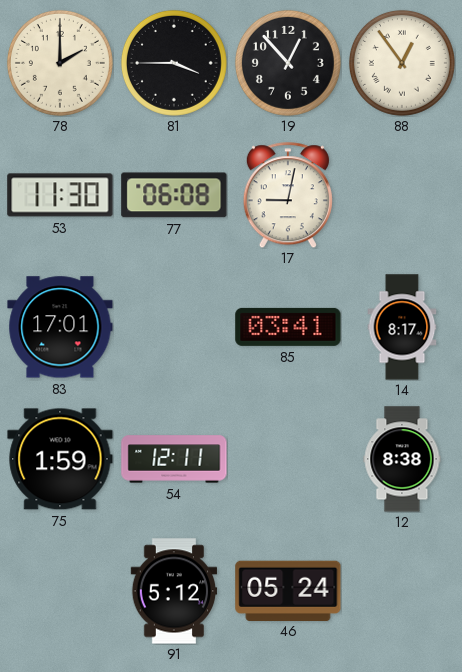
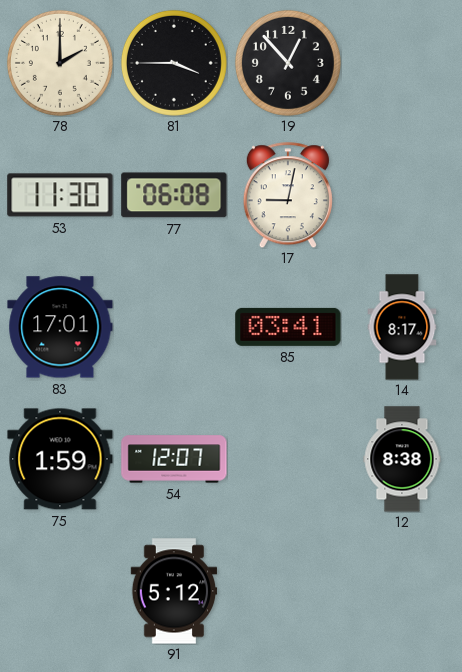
88: 12:54 -> none (402, 63)
54: 12:11 -> 12:07 (174, 459)
46: 05:24 -> none (288, 590)
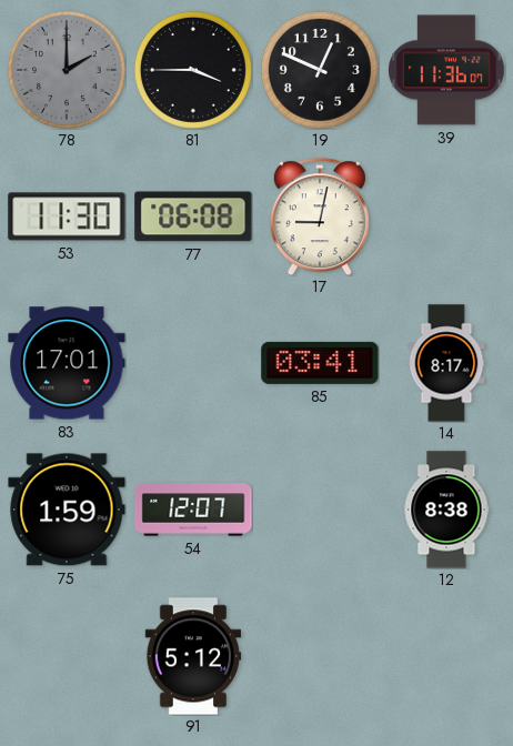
78 dial: cream -> grey (67, 70)
19: 12:53 -> 12:49 (320, 70)
39: none -> 11:36 (446, 70)
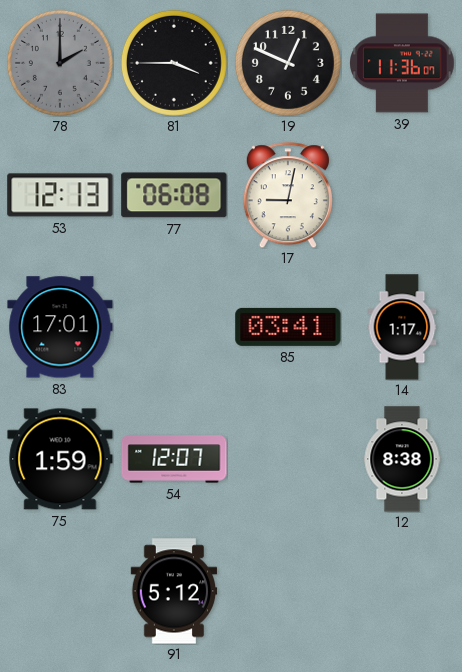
53: 11:30 -> 12:13 (60, 195)
14: 8:17 -> 1:17 (402, 327)
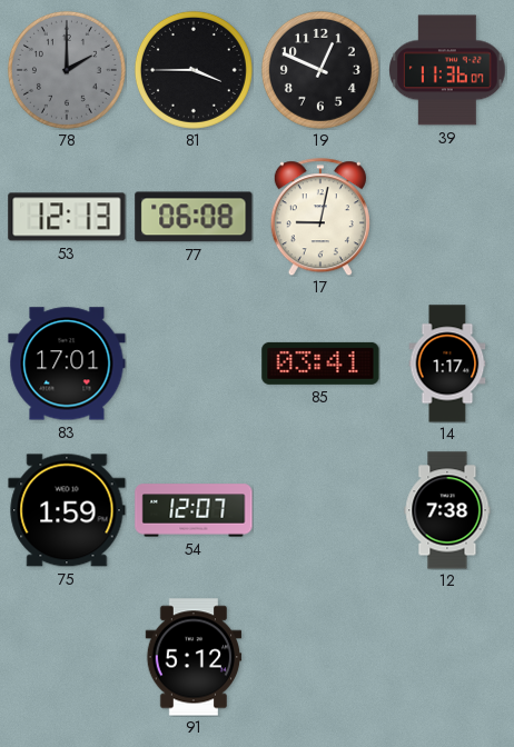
12: 8:38 -> 7:38 (447, 510)
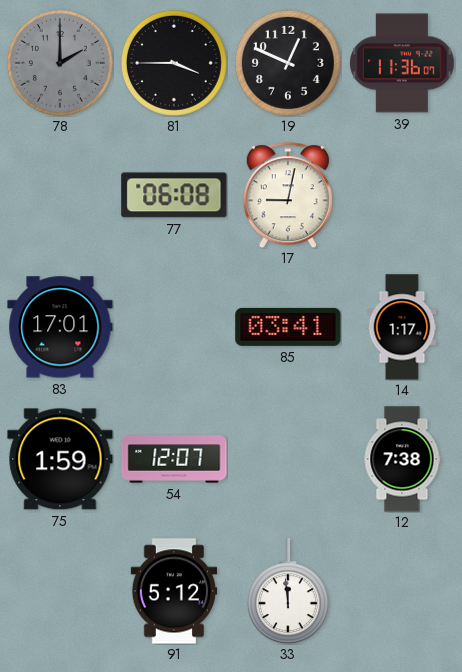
53: 12:13 -> none (67, 217)
33: none -> 11:59 (288, 591)
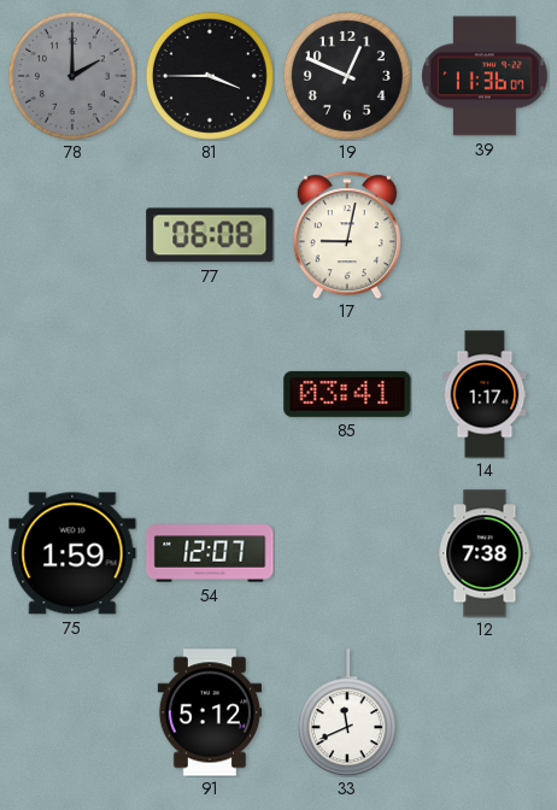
83: 17:01 -> none (60, 327)
33: 11:59 -> 11:41 (347, 712)
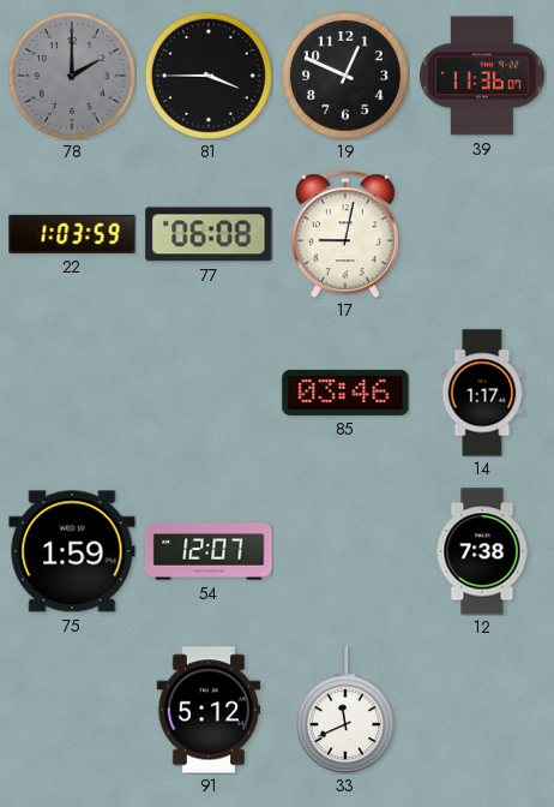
22: none -> 1:03 (72, 234)
85: 03:41 -> 03:46 (345, 393)
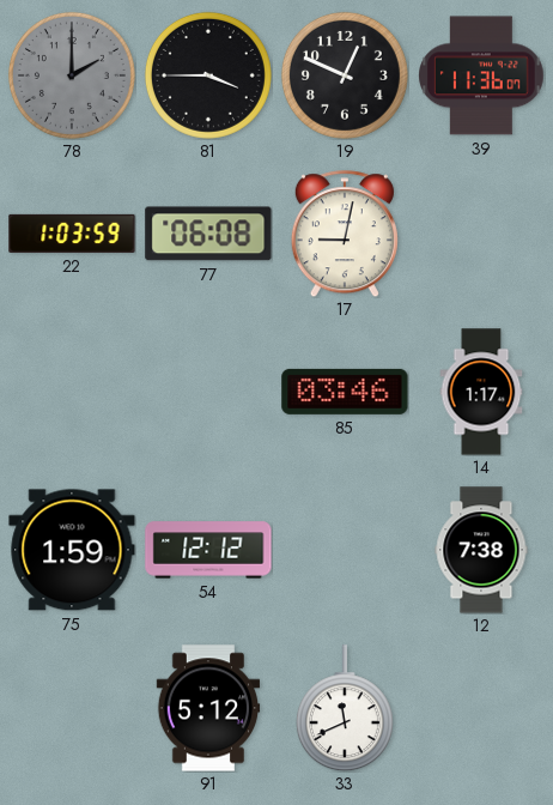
54: 12:07 -> 12:12 (208, 550)
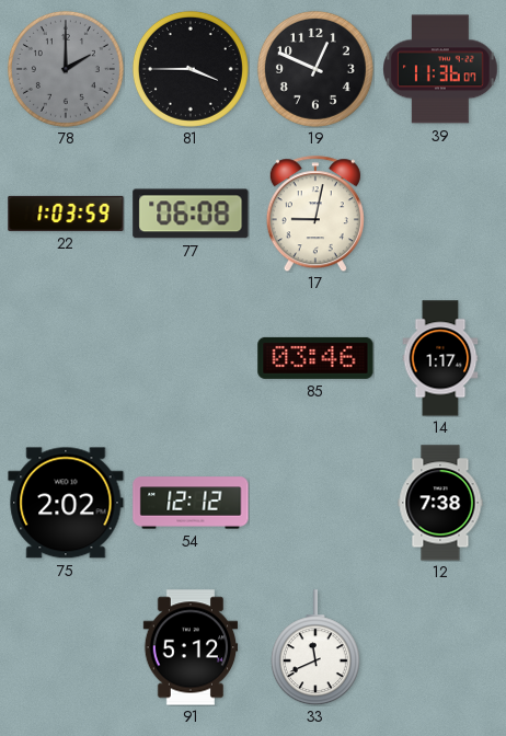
75: 1:59 -> 2:02 (66, 503)
